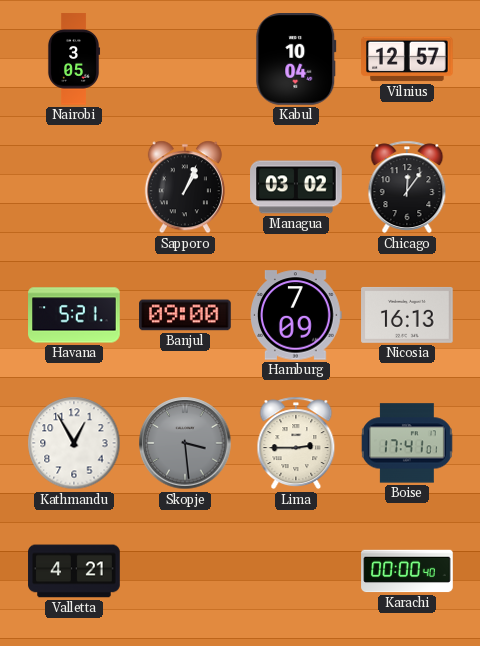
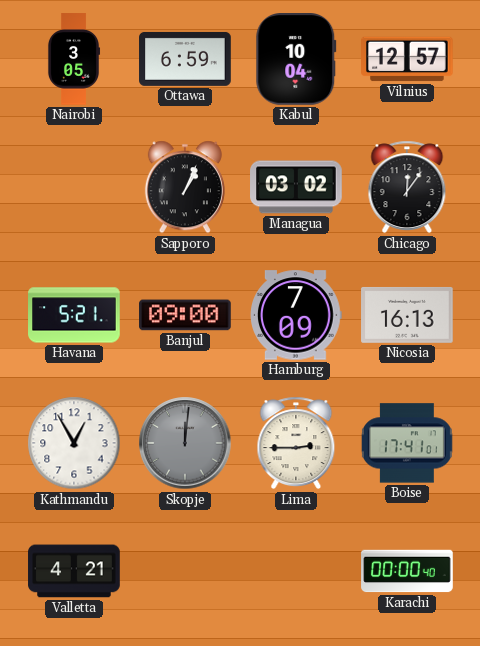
Ottawa: none -> 6:59 (185, 59)
Skopje: 3:29 -> 12:01 (185, 443)
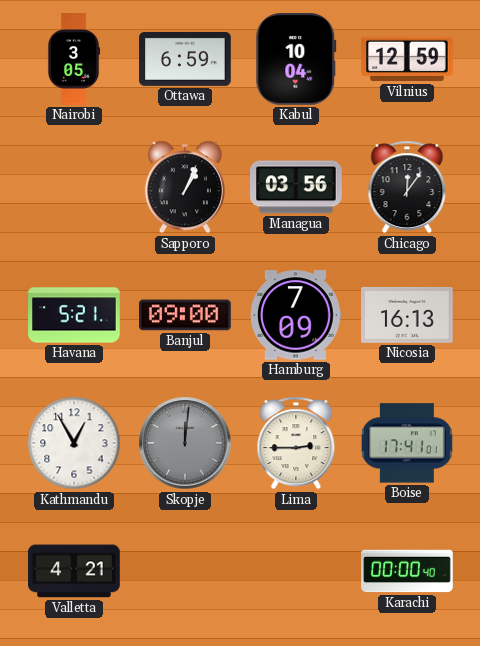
Vilnius: 12:57 -> 12:59 (407, 59)
Managua: 03:02 -> 03:56 (296, 187)
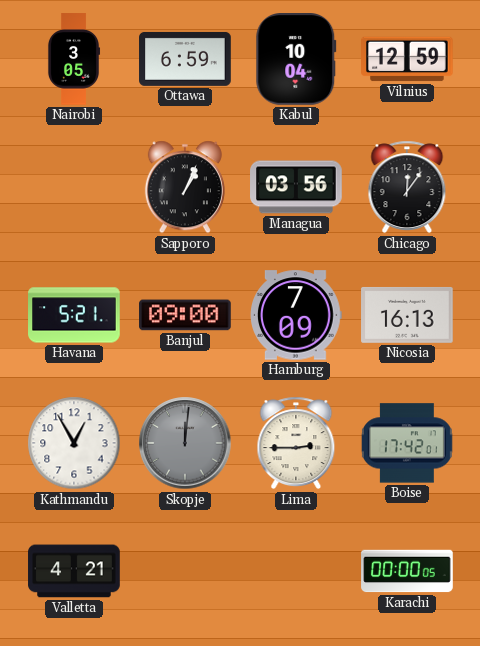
Boise: 17:41 -> 17:42 (407, 443)
Karachi: 00:00:40 -> 00:00:05 (407, 571)
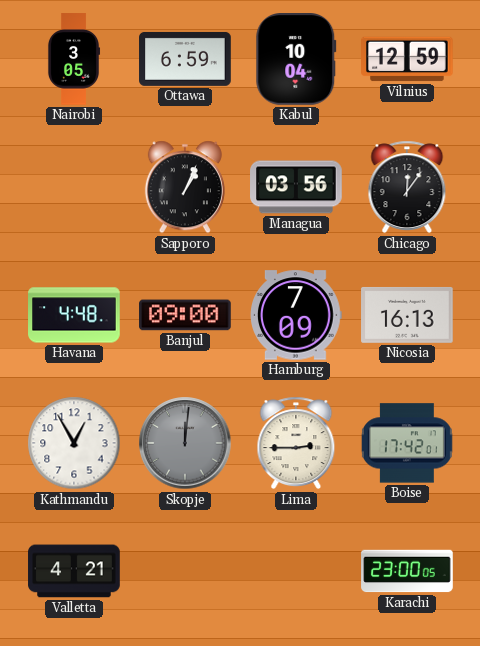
Havana: 5:21 -> 4:48 (74, 315)
Karachi: 00:00 -> 23:00 (407, 571)
